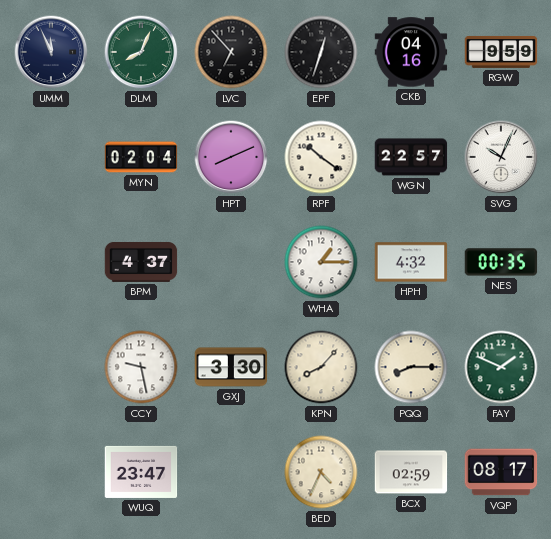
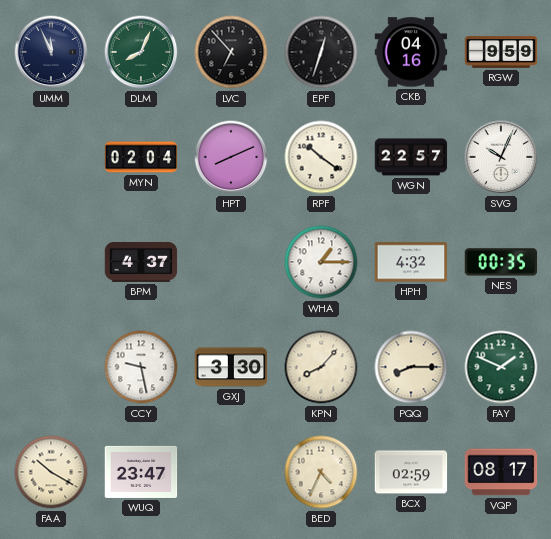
FAA: none -> 10:20 (51, 472)
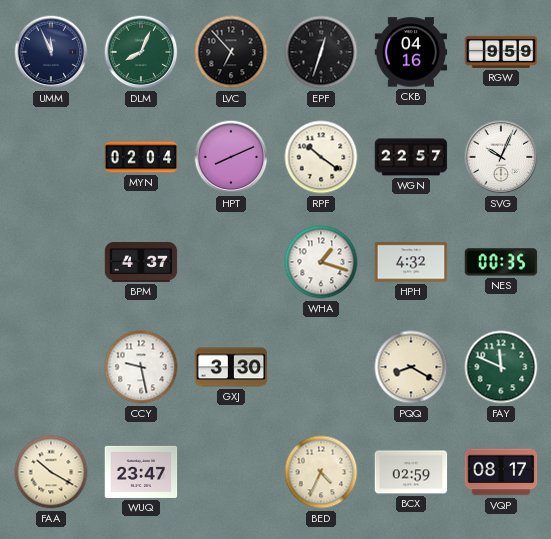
WHA: 1:15 -> 1:18 (321, 262)
KPN: 8:07 -> none (321, 367)
PQQ: 8:15 -> 8:20 (411, 367)
FAY: 1:49 -> 11:49 (501, 367)
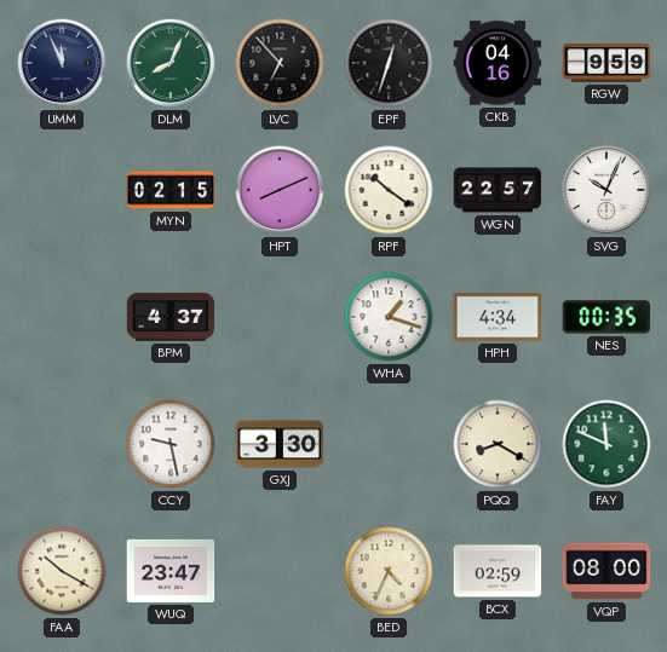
MYN: 02:04 -> 02:15 (171, 190)
HPH: 4:32 -> 4:34 (498, 317)
VQP: 08:17 -> 08:00 (606, 571)
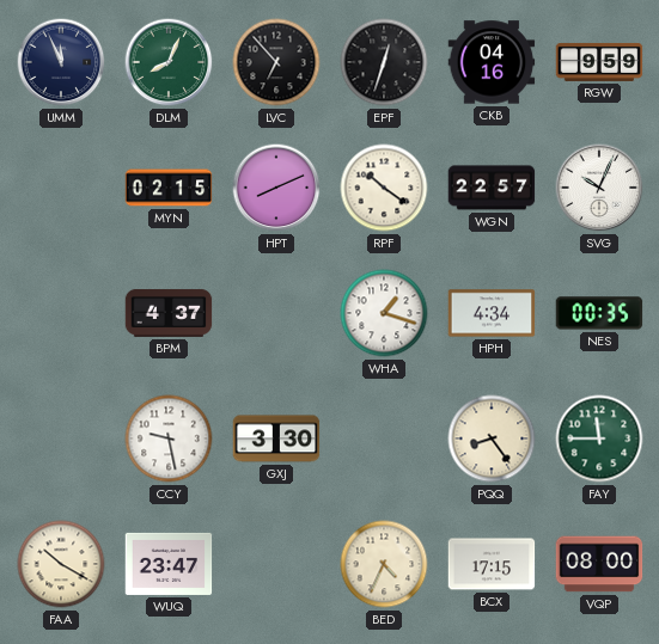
PQQ: 8:20 -> 8:24 (492, 438)
FAY: 11:49 -> 11:45 (599, 438)
BCX: 02:59 -> 17:15 (492, 564)
